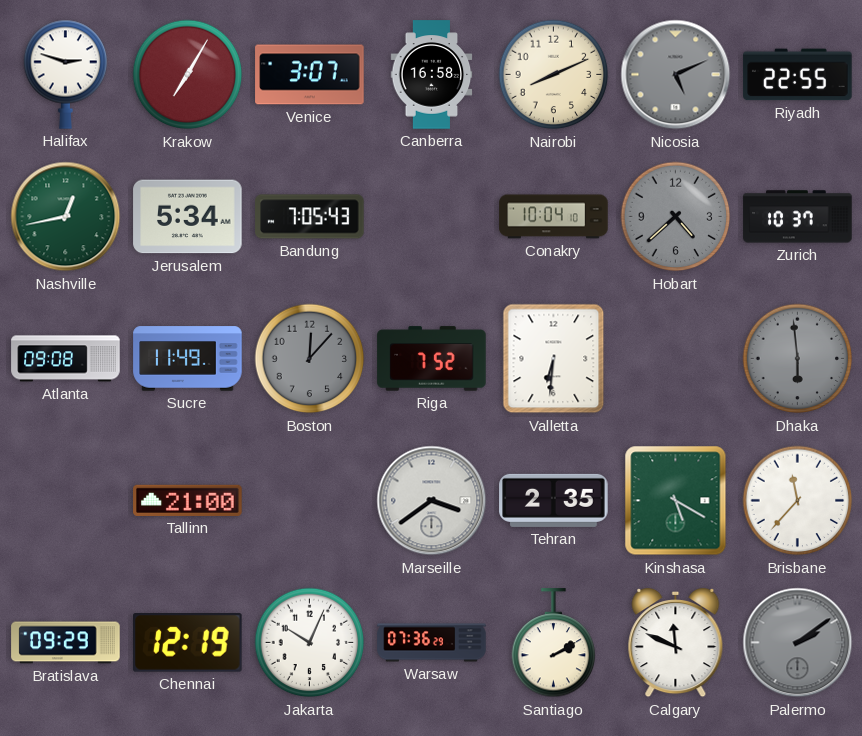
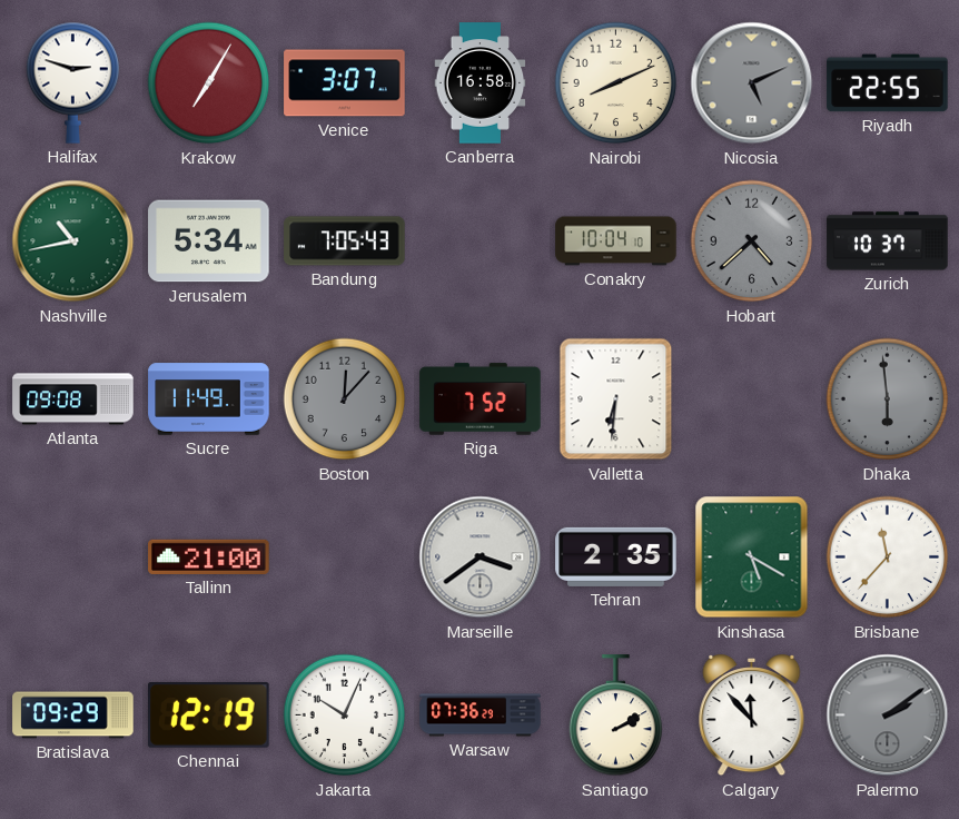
Nashville: 12:43 -> 10:43 (73, 241)
Calgary: 11:49 -> 11:53 (752, 716)
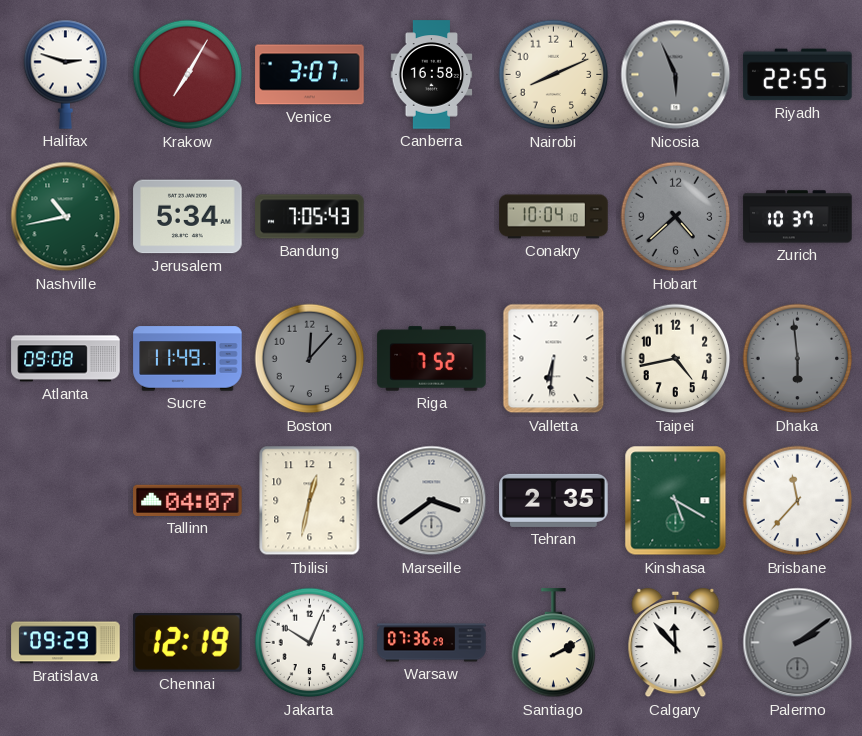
Nicosia: 5:11 -> 5:56 (676, 75)
Taipei: none -> 4:43 (676, 359)
Tallinn: 21:00 -> 04:07 (188, 500)
Tbilisi: none -> 12:32 (310, 501)
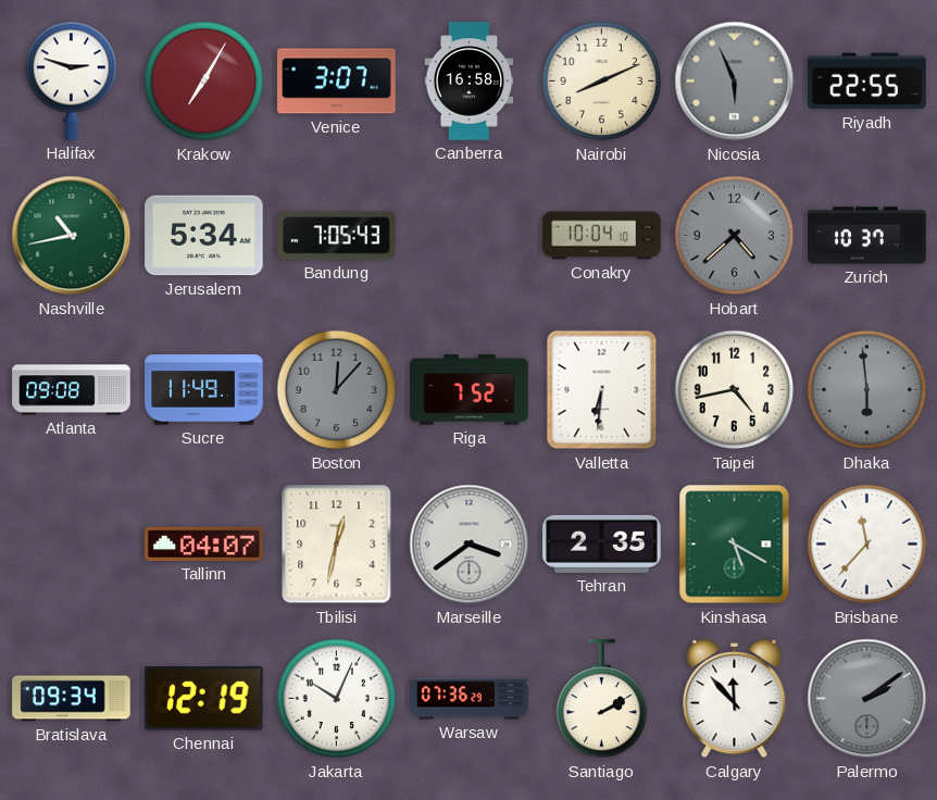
Bratislava: 09:29 -> 09:34 (72, 699)
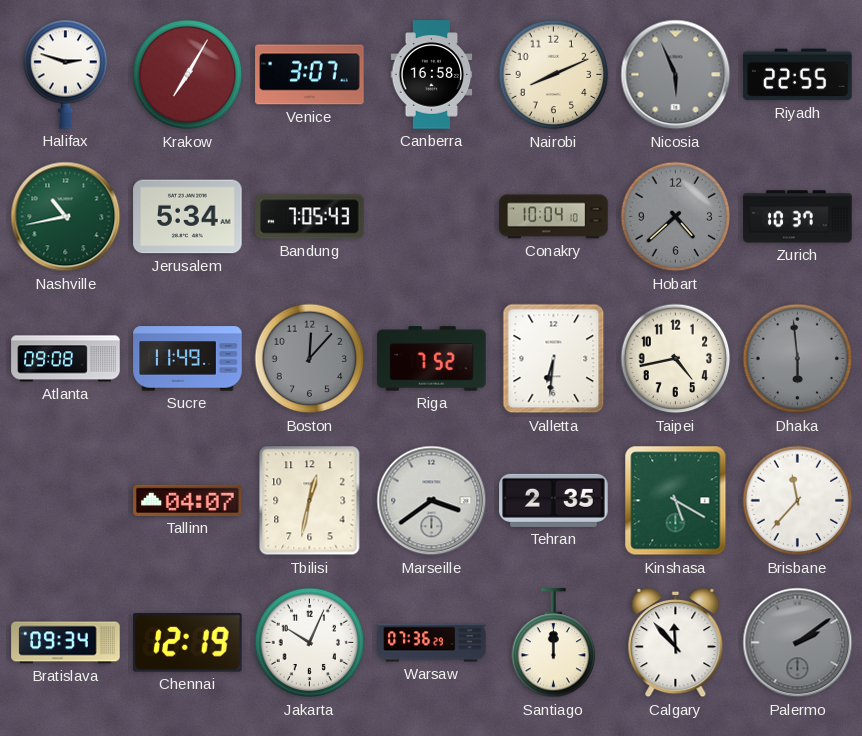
Santiago: 2:10 -> 12:00 (554, 643)
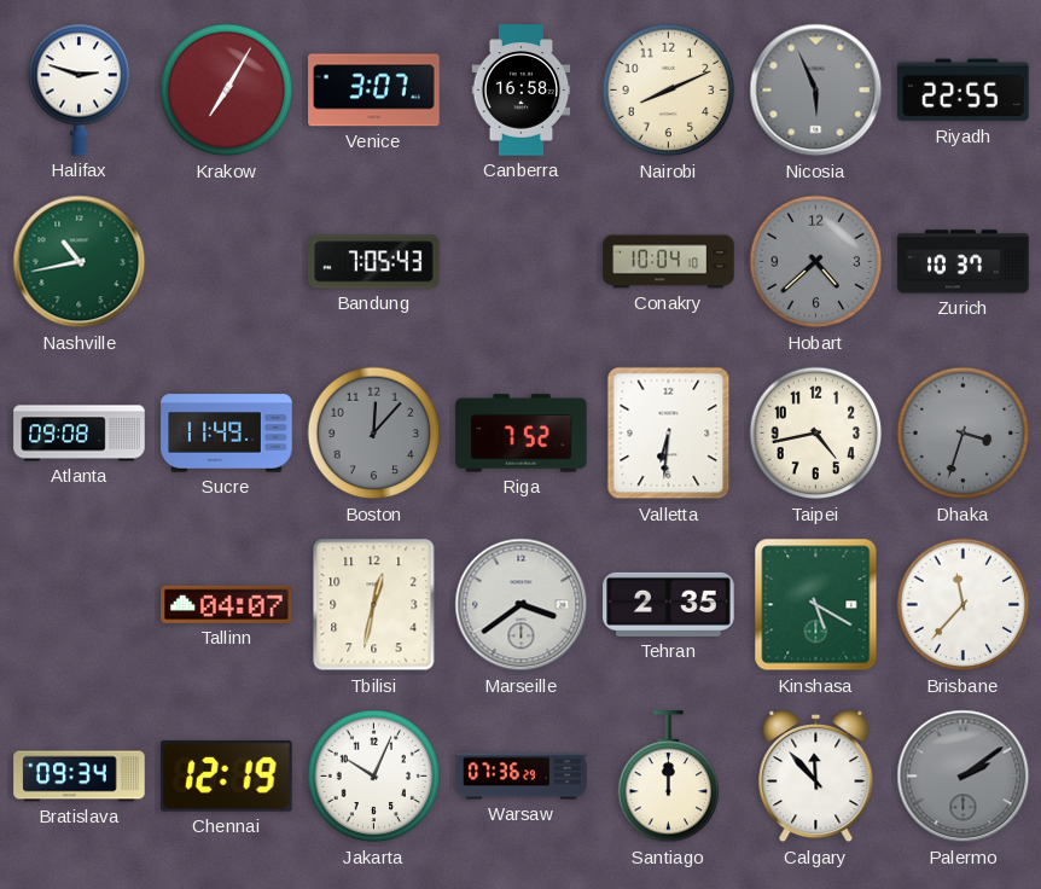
Jerusalem: 5:34 -> none (188, 217)
Dhaka: 5:59 -> 3:33 (964, 434)
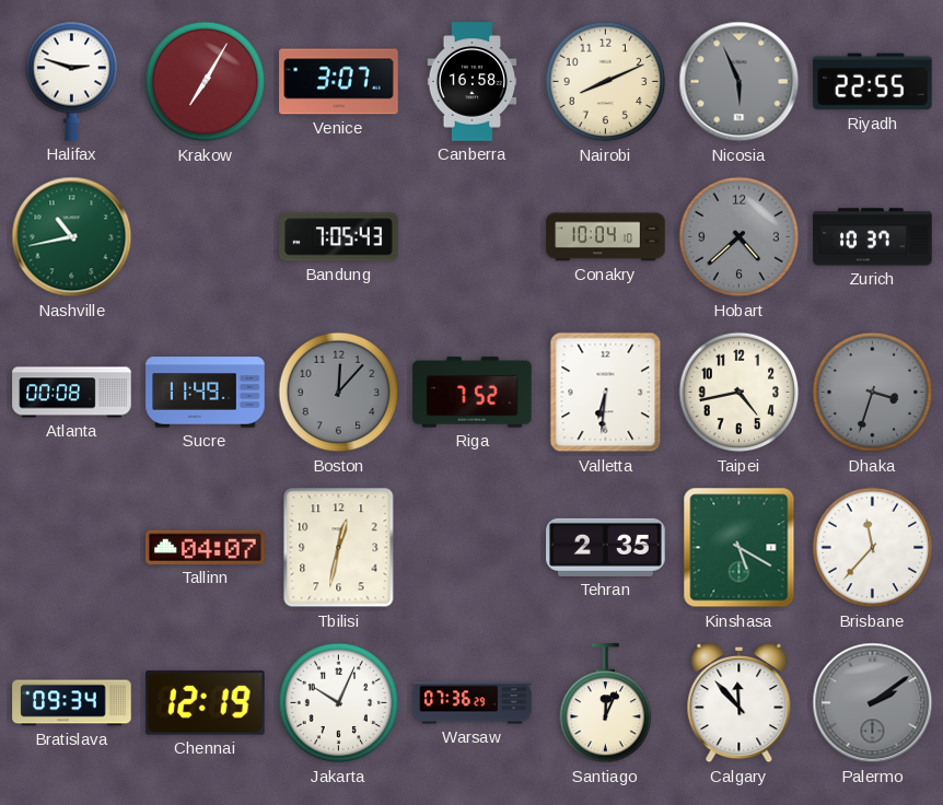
Atlanta: 09:08 -> 00:08 (72, 393)
Marseille: 3:39 -> none (522, 605)
Santiago: 12:00 -> 12:04 (606, 703)
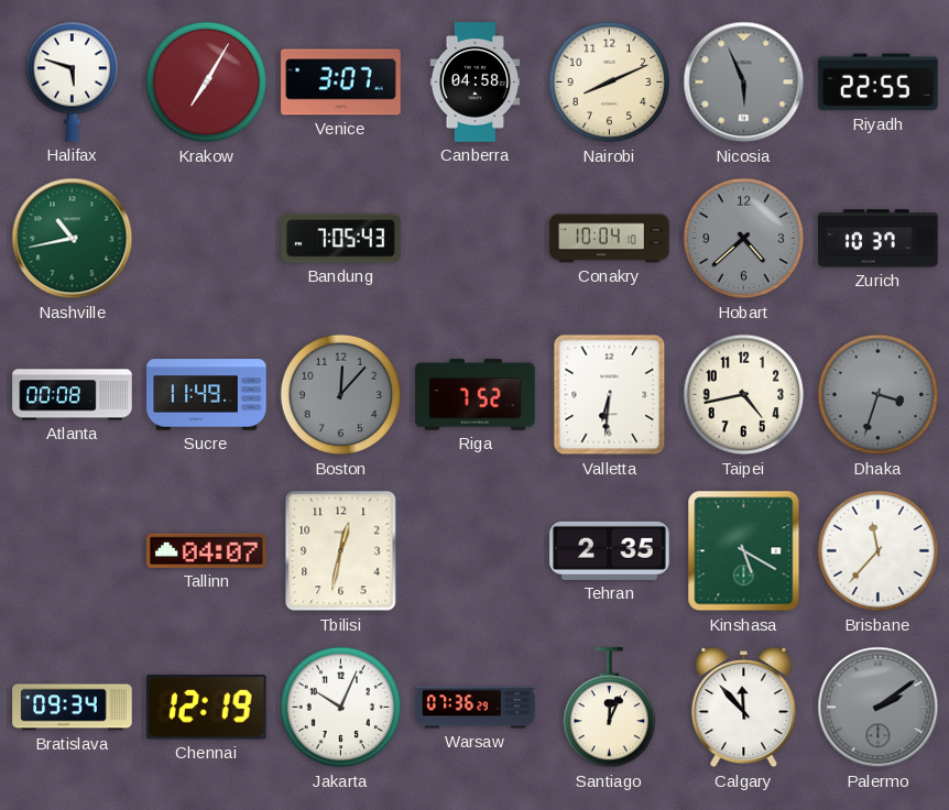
Halifax: 2:48 -> 5:48 (73, 81)
Canberra: 16:58 -> 04:58 (476, 83)
